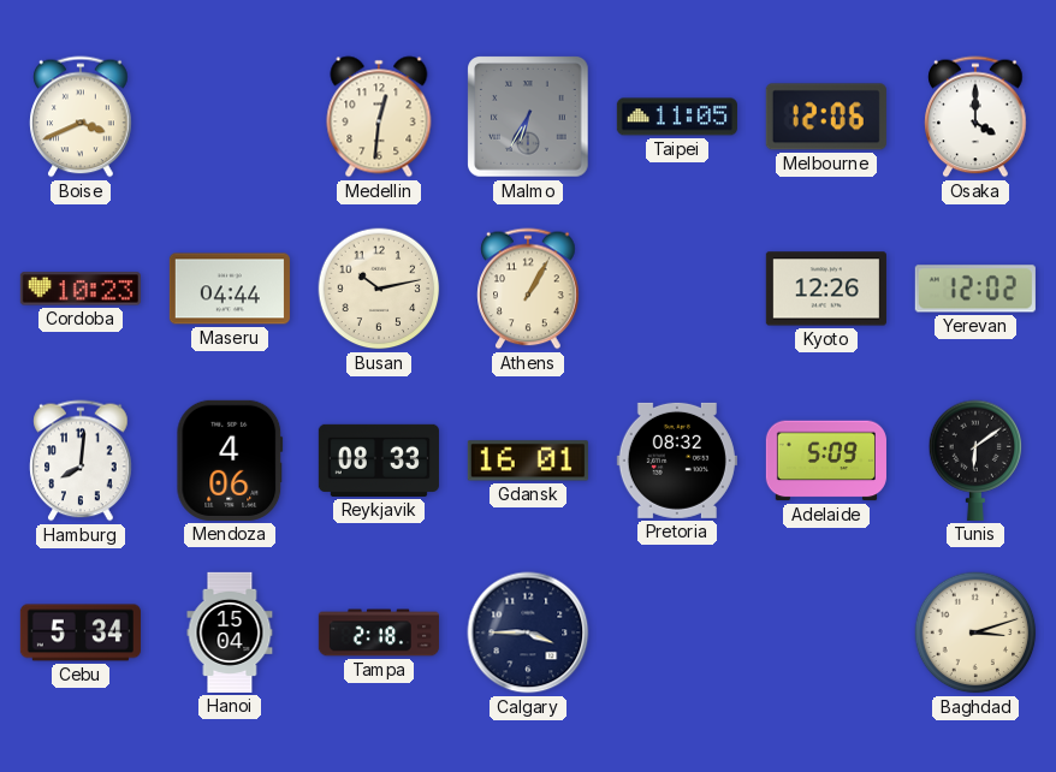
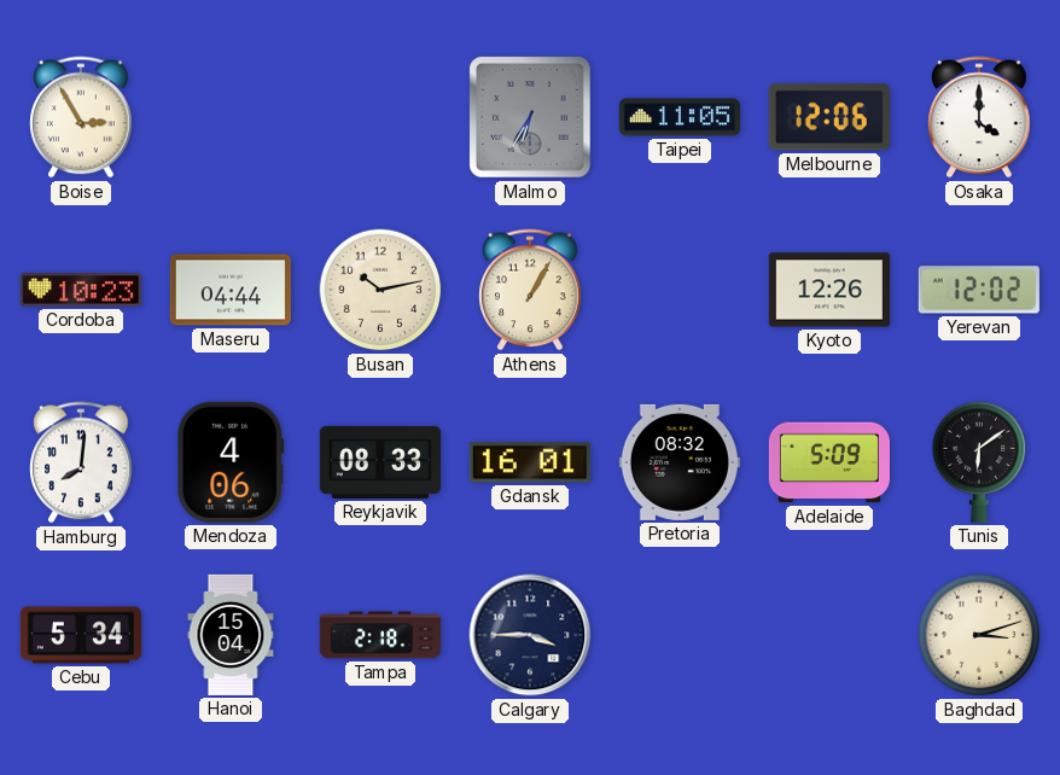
Boise: 3:41 -> 2:55 (81, 117)
Medellin: 12:31 -> none (379, 117)
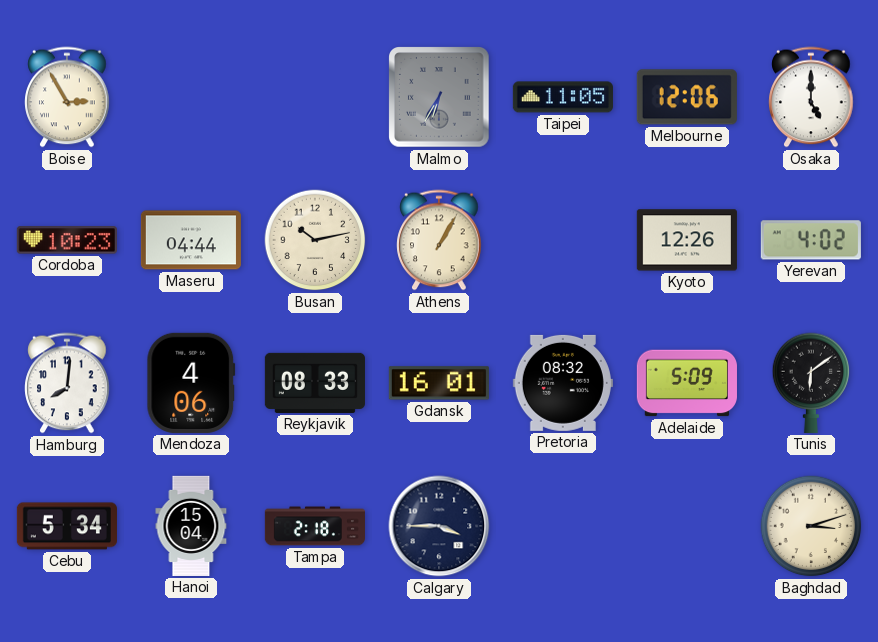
Osaka: 4:00 -> 5:00 (811, 97)
Yerevan: 12:02 -> 4:02 (811, 240)
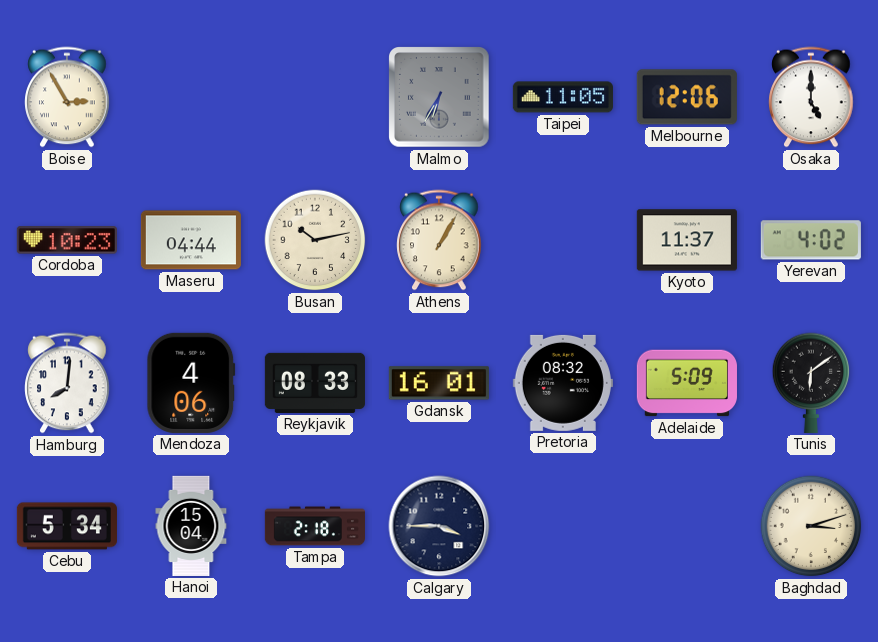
Kyoto: 12:26 -> 11:37 (687, 240)
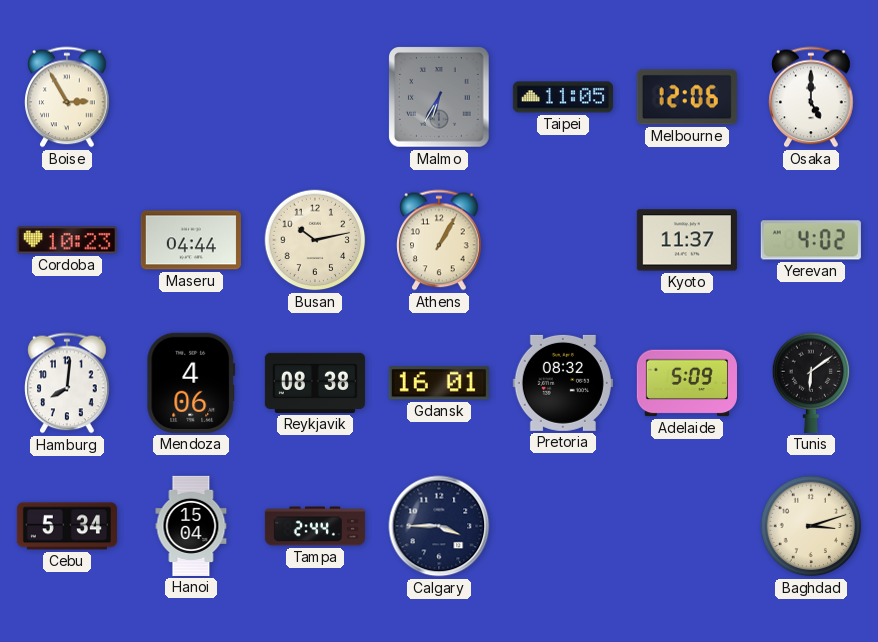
Reykjavik: 08:33 -> 08:38 (315, 383)
Tampa: 2:18 -> 2:44 (315, 526)
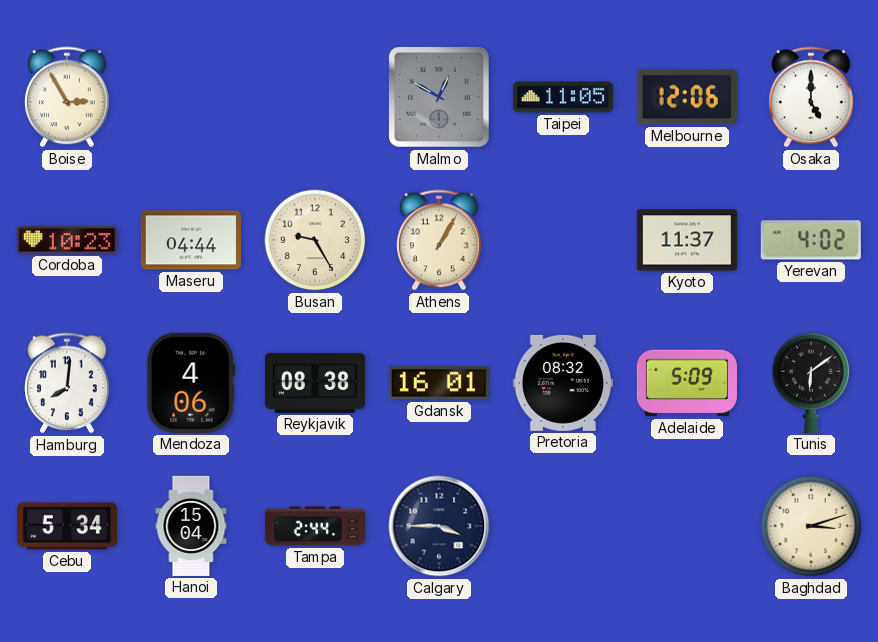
Malmo: 6:35 -> 12:50 (440, 98)
Busan: 10:13 -> 9:25 (315, 240)
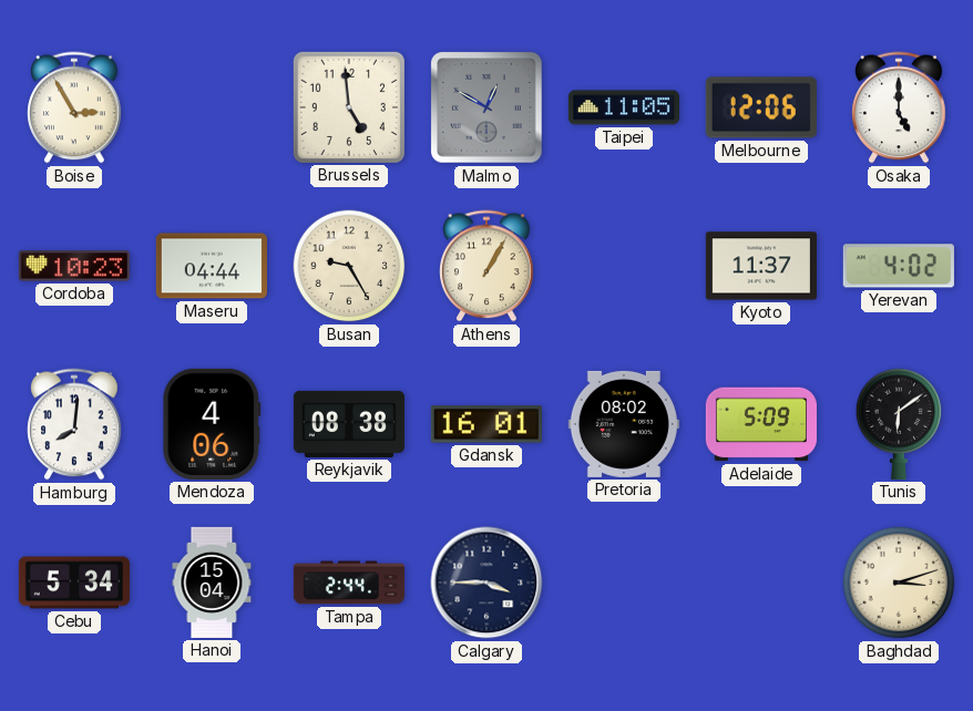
Brussels: none -> 4:59 (349, 107)
Pretoria: 08:32 -> 08:02 (624, 424)
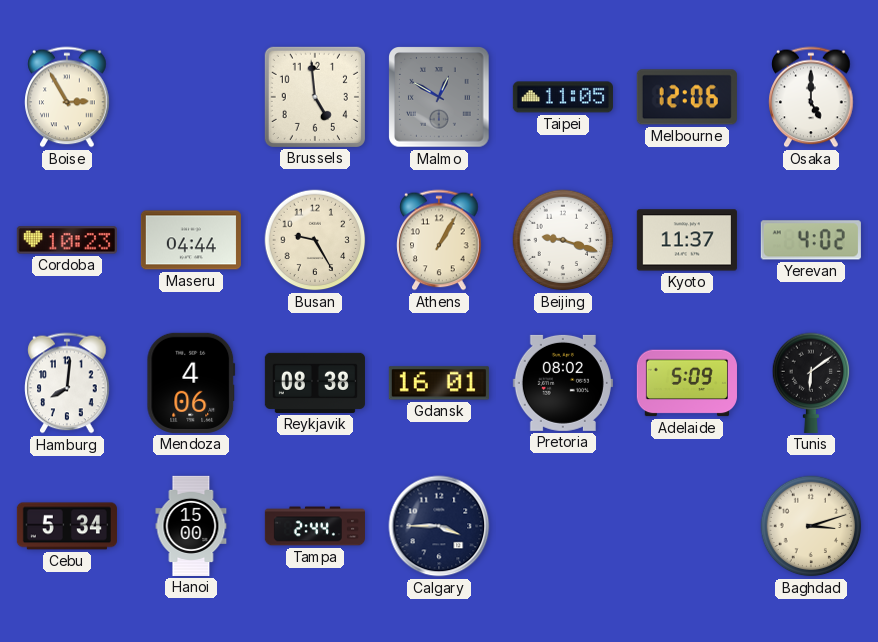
Beijing: none -> 9:18 (563, 240)
Hanoi: 15:04 -> 15:00 (191, 526)
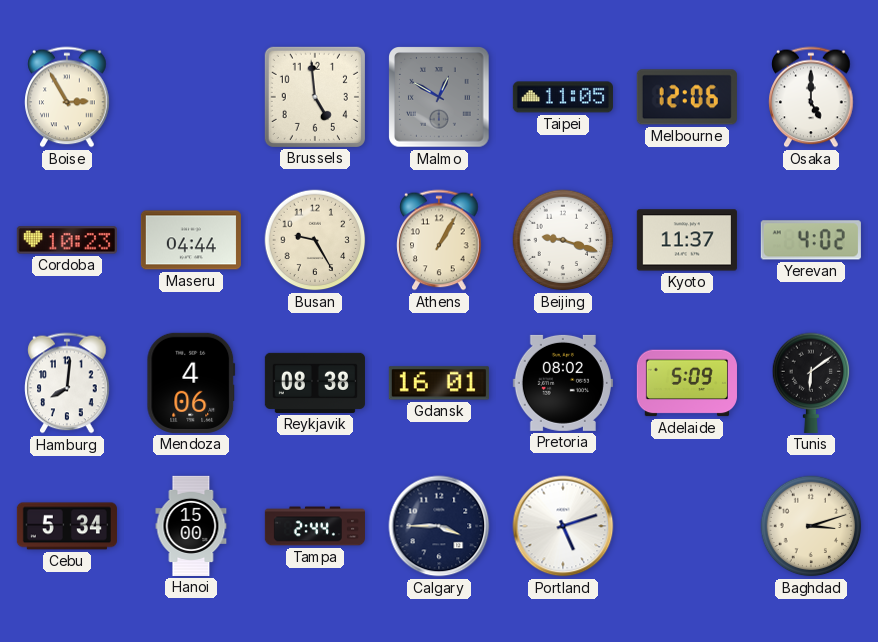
Portland: none -> 5:12 (563, 526)
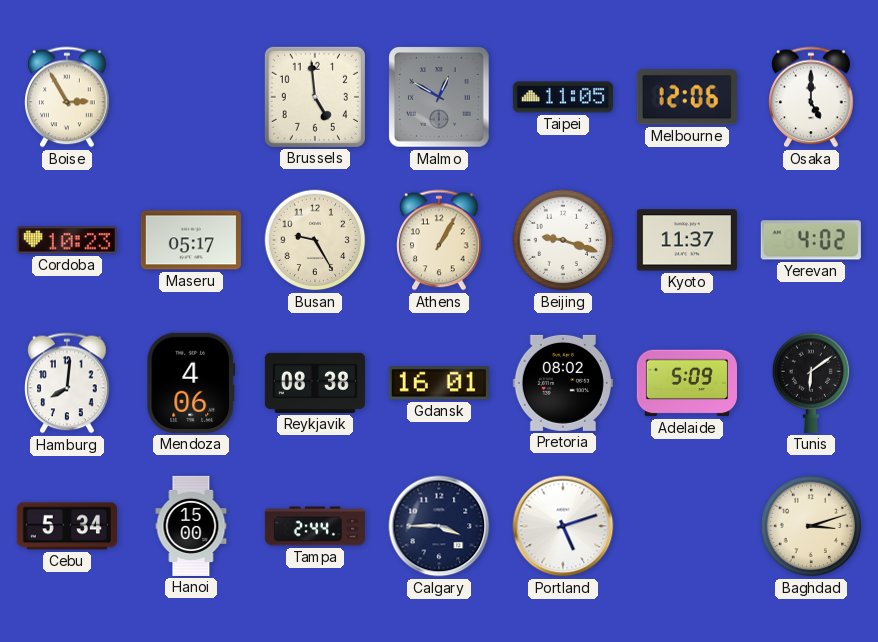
Maseru: 04:44 -> 05:17 (191, 240)
